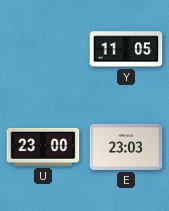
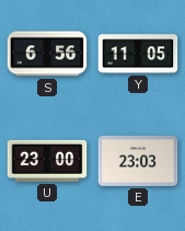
S: none -> 6:56 (47, 54)
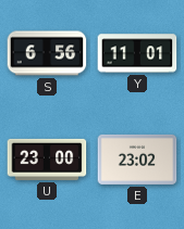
Y: 11:05 -> 11:01 (137, 53)
E: 23:03 -> 23:02 (137, 160)
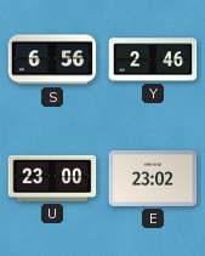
Y: 11:01 -> 2:46 (153, 59)
